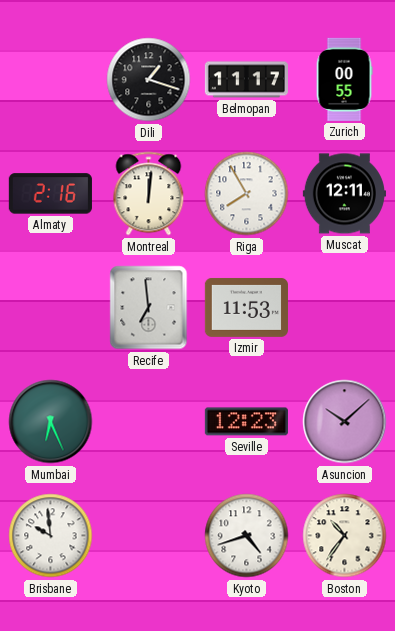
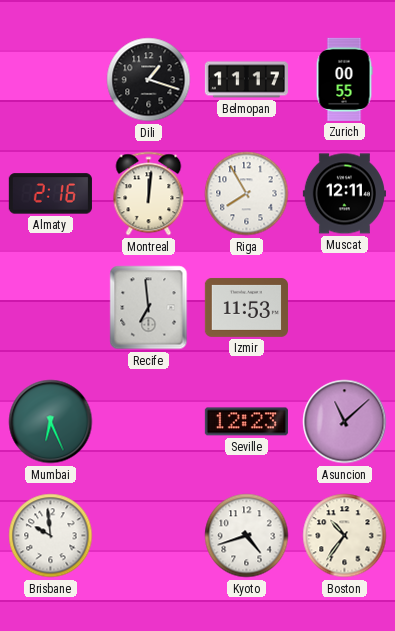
Asuncion: 10:08 -> 11:08 (345, 422)
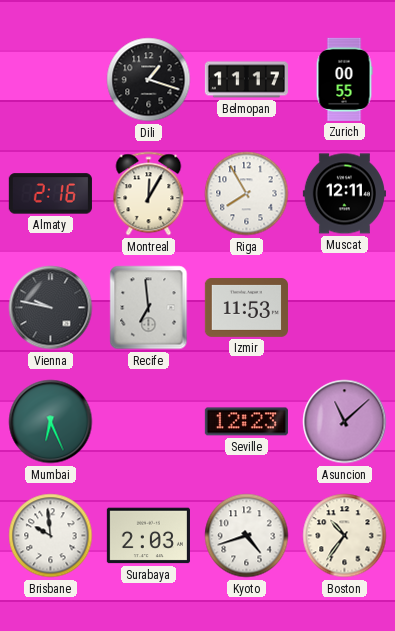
Montreal: 12:01 -> 12:05 (149, 194)
Vienna: none -> 9:47 (51, 308)
Surabaya: none -> 2:03 (148, 536)
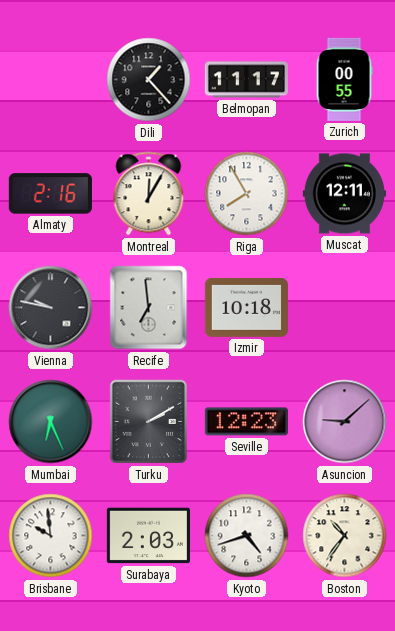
Dili: 1:18 -> 1:23 (149, 80)
Izmir: 11:53 -> 10:18 (246, 307)
Turku: none -> 2:10 (149, 422)
Asuncion: 11:08 -> 9:08 (345, 422)
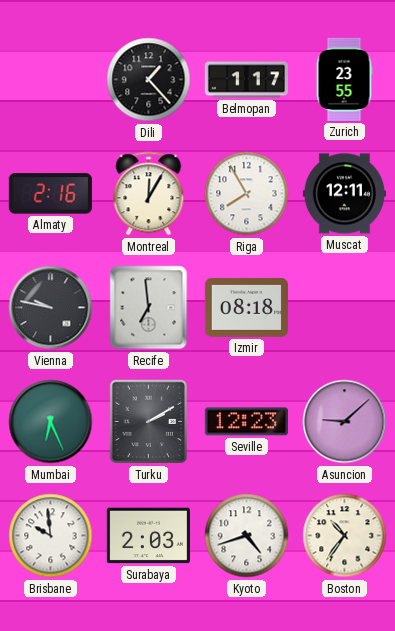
Belmopan: 11:17 -> 1:17 (246, 80)
Zurich: 00:55 -> 23:55 (344, 79)
Izmir: 10:18 -> 08:18 (246, 307)
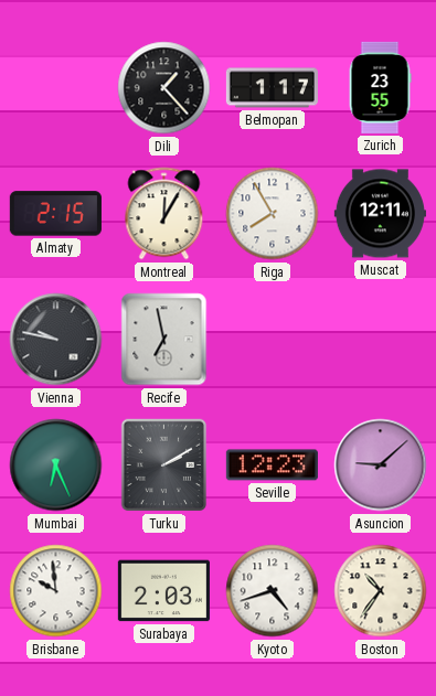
Almaty: 2:16 -> 2:15 (55, 214)
Recife: 6:59 -> 6:58 (164, 340)
Izmir: 08:18 -> none (246, 307)
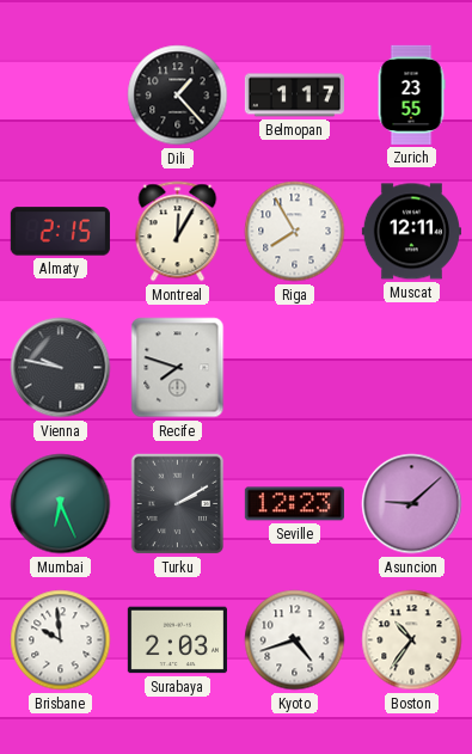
Recife: 6:58 -> 7:48 (178, 368)
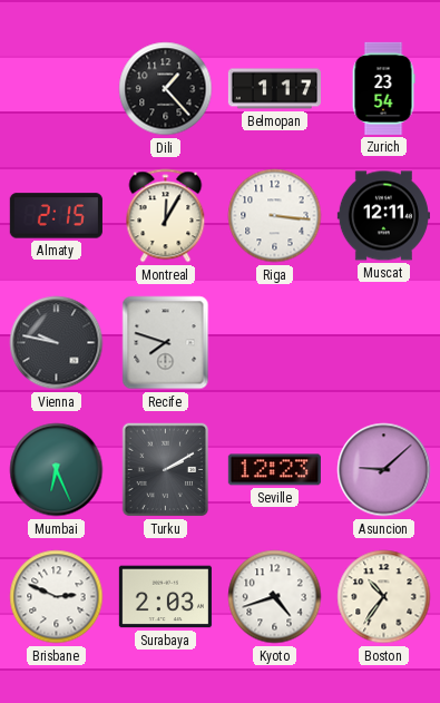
Zurich: 23:55 -> 23:54 (383, 88)
Riga: 7:55 -> 3:16 (275, 216)
Brisbane: 9:59 -> 2:49 (57, 597)
